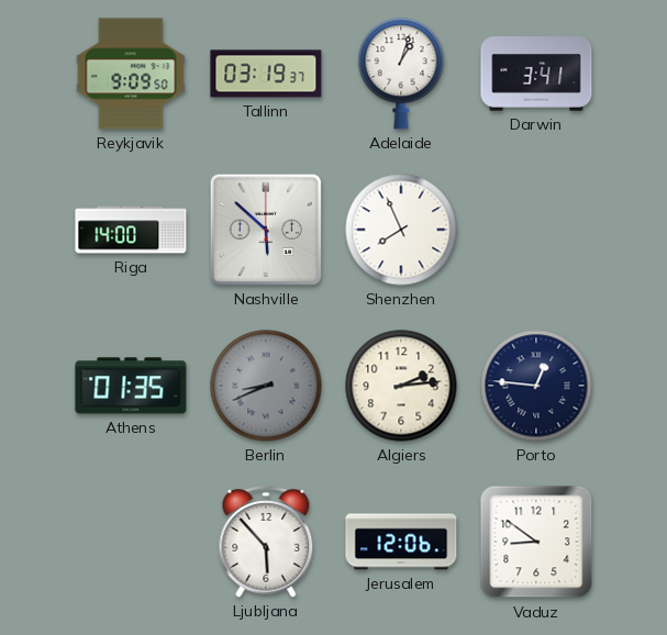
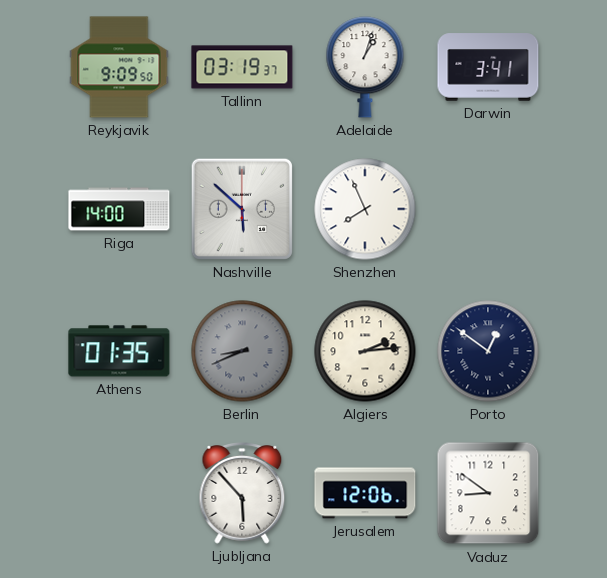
Porto: 12:46 -> 12:51 (488, 351)
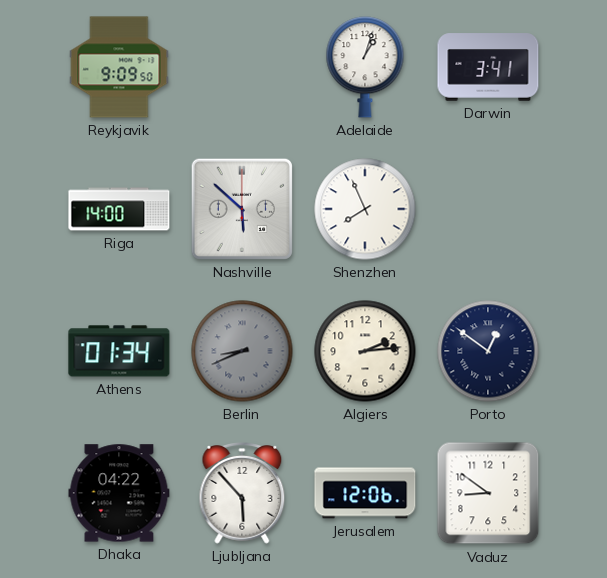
Tallinn: 03:19 -> none (242, 67)
Athens: 01:35 -> 01:34 (119, 351)
Dhaka: none -> 04:22 (119, 493)
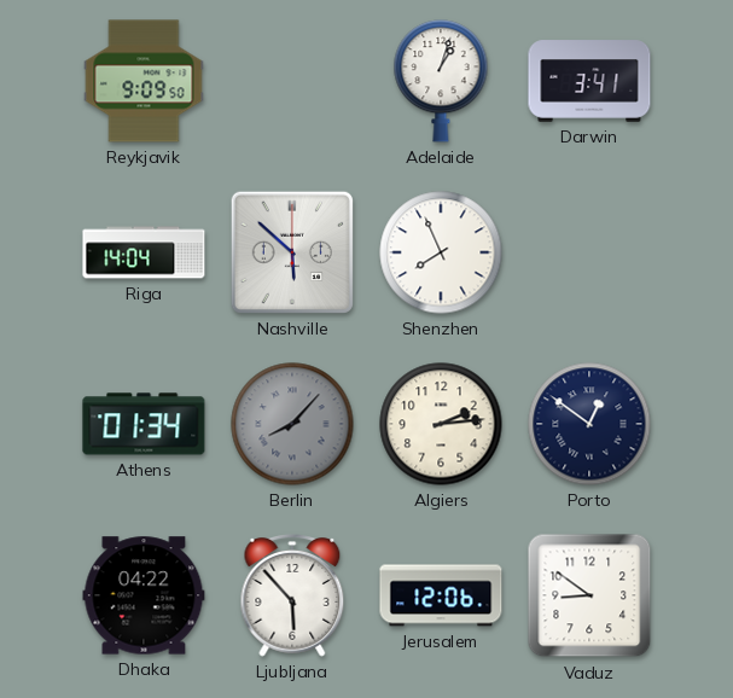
Riga: 14:00 -> 14:04 (144, 252)
Berlin: 8:41 -> 8:07 (292, 424)
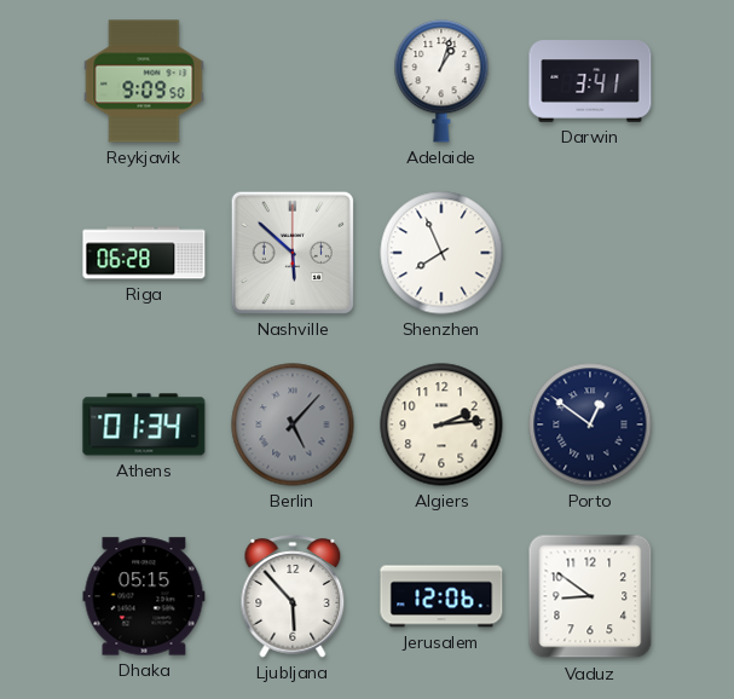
Riga: 14:04 -> 06:28 (144, 253)
Berlin: 8:07 -> 5:07 (293, 424)
Dhaka: 04:22 -> 05:15 (144, 596)
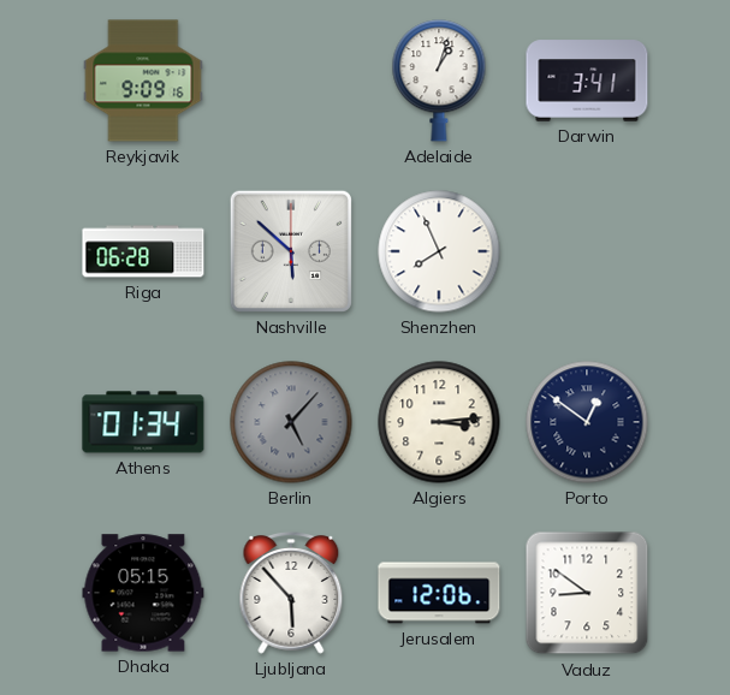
Reykjavik: 9:09:50 -> 9:09:16 (143, 81)
Algiers: 2:14 -> 3:14 (439, 422)
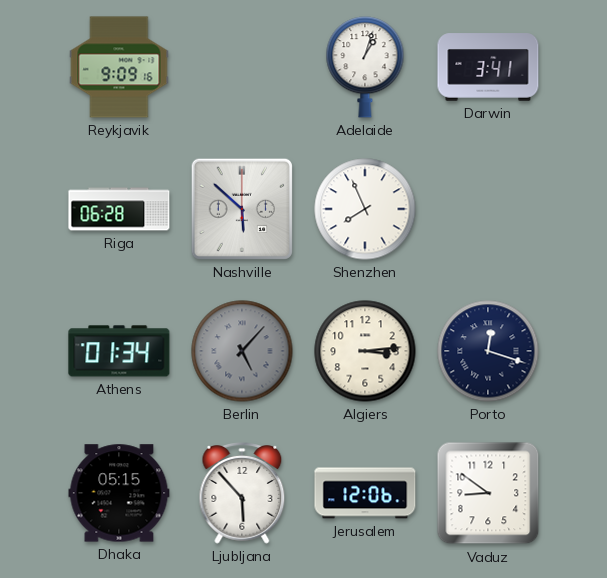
Porto: 12:51 -> 12:18 (488, 351)
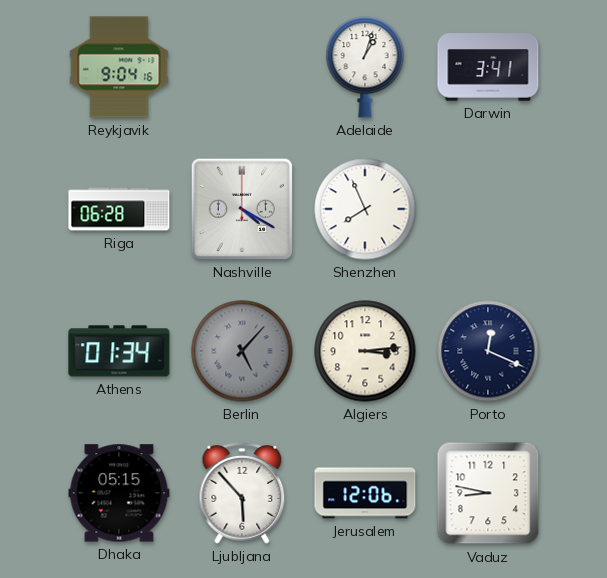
Reykjavik: 9:09 -> 9:04 (119, 67)
Nashville: 5:52 -> 4:20 (242, 209)
Porto: 12:18 -> 12:19 (488, 351)
Vaduz: 8:51 -> 8:47 (488, 493)
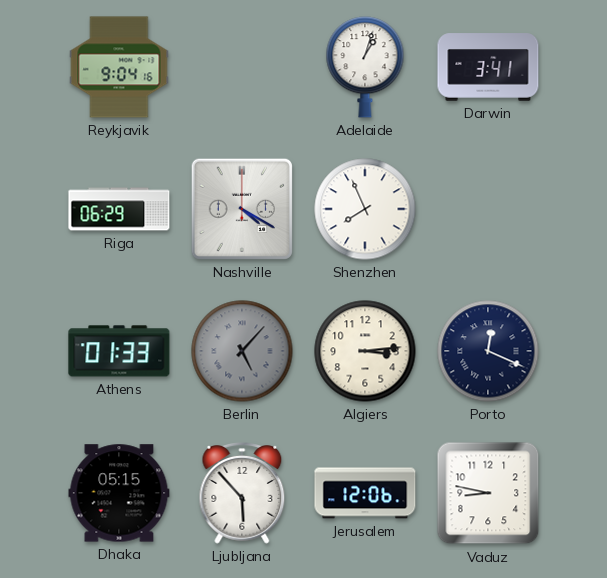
Riga: 06:28 -> 06:29 (119, 209)
Athens: 01:34 -> 01:33 (119, 351)
